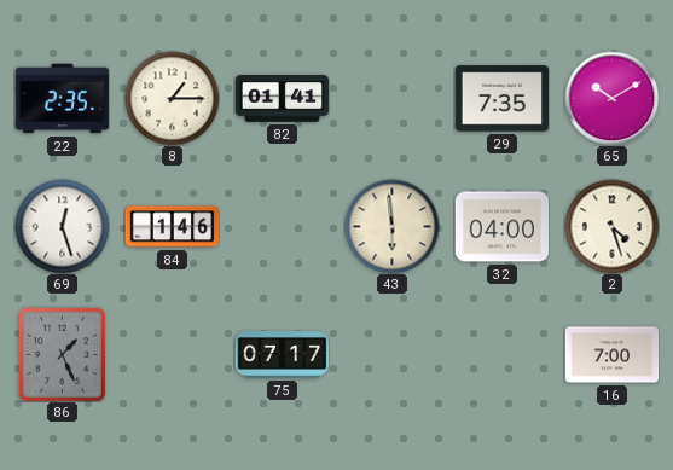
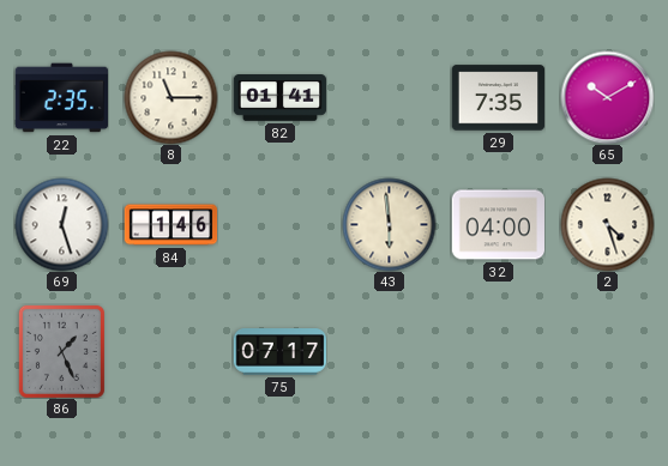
8: 1:15 -> 11:15 (170, 97)
16: 7:00 -> none (611, 355)
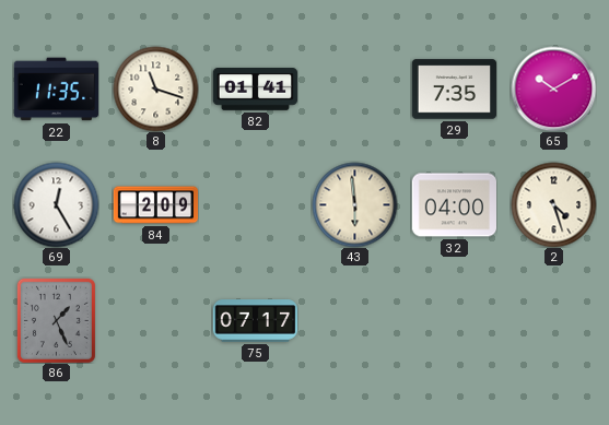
22: 2:35 -> 11:35 (56, 90)
8: 11:15 -> 11:18 (155, 88)
69: 12:27 -> 12:25 (56, 204)
84: 1:46 -> 2:09 (155, 205)
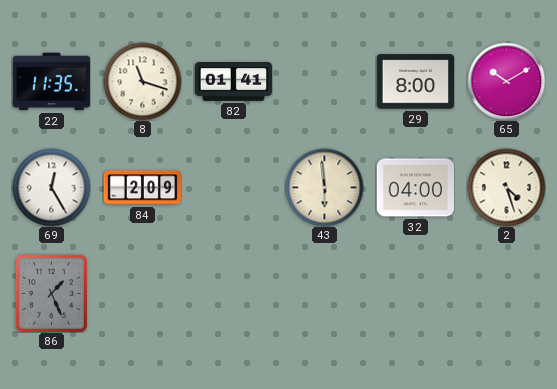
29: 7:35 -> 8:00 (415, 82)
75: 07:17 -> none (255, 321)
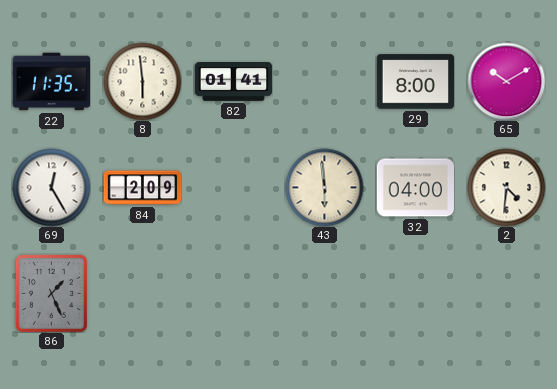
8: 11:18 -> 5:59 (142, 81)
2: 4:27 -> 4:31 (506, 187)
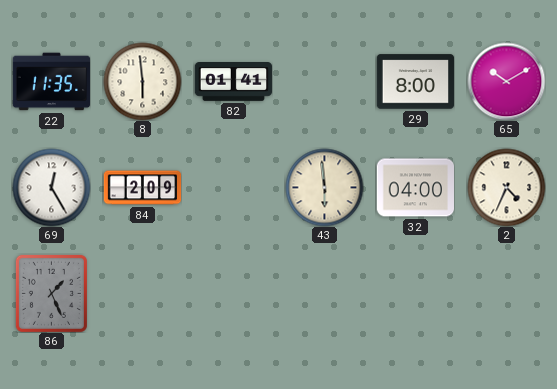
2: 4:31 -> 4:34 (506, 187)
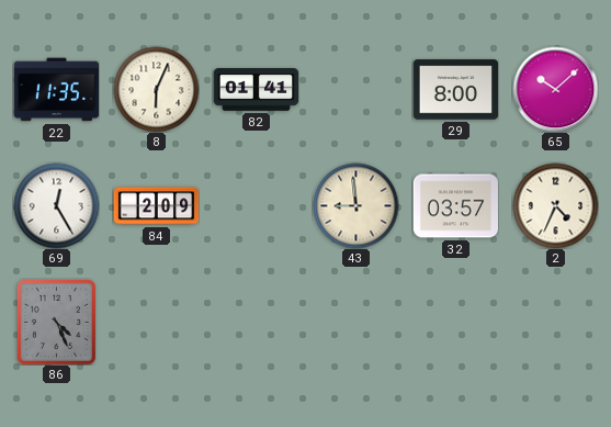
8: 5:59 -> 6:04 (156, 89)
65: 10:10 -> 10:08 (555, 89)
43: 5:59 -> 8:59 (355, 205)
32: 04:00 -> 03:57 (455, 206)
86: 1:26 -> 4:26 (56, 322)
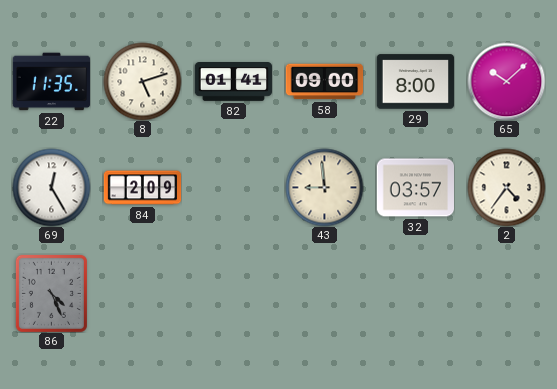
8: 6:04 -> 5:12 (142, 81)
58: none -> 09:00 (324, 82)
2: 4:34 -> 4:36 (506, 187)
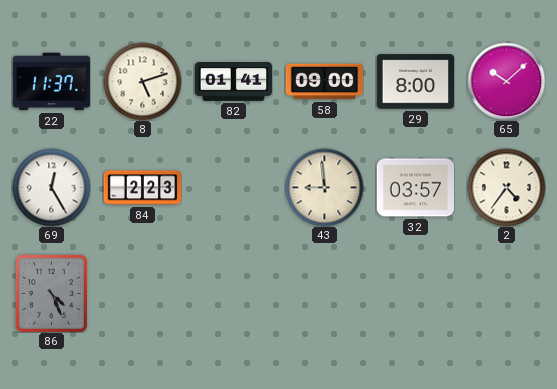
22: 11:35 -> 11:37 (51, 82)
84: 2:09 -> 2:23 (142, 188)
